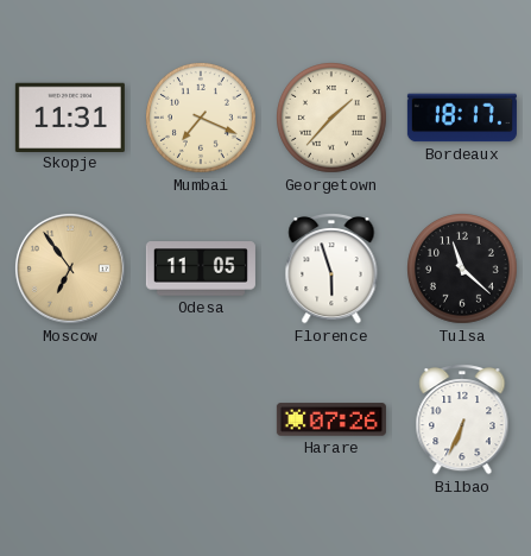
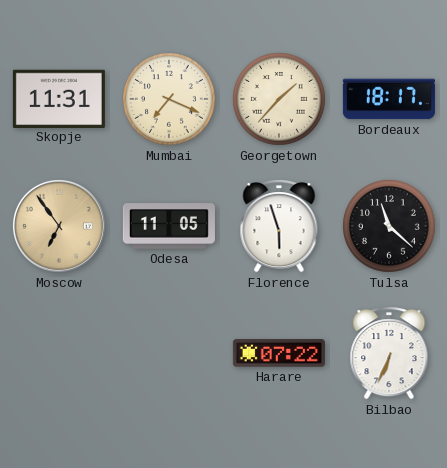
Harare: 07:26 -> 07:22 (279, 353)
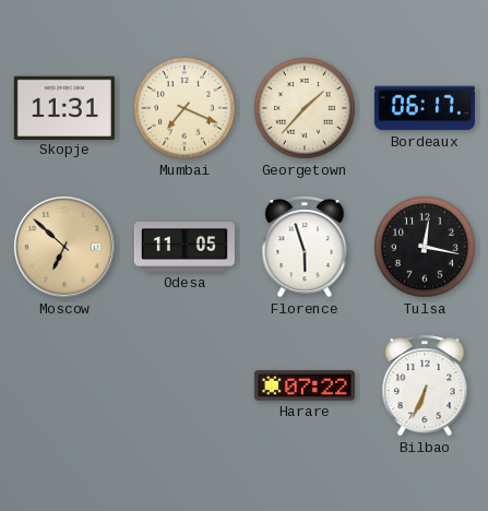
Bordeaux: 18:17 -> 06:17 (425, 108)
Moscow: 6:54 -> 6:52 (64, 247)
Tulsa: 11:22 -> 12:17 (426, 248)
